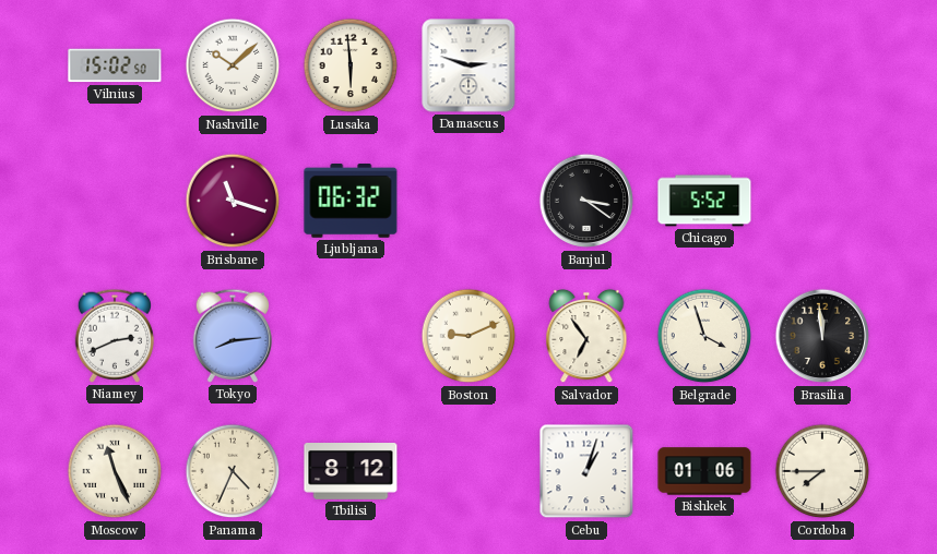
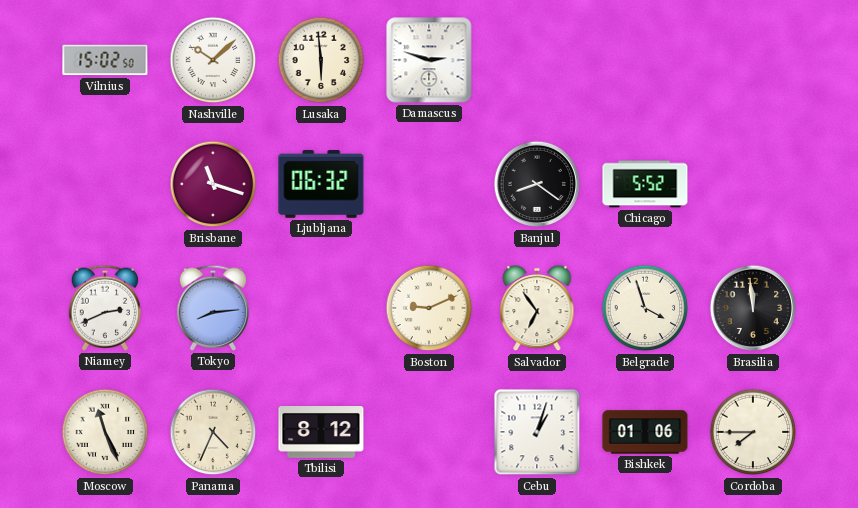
Banjul: 3:21 -> 8:21 (537, 184)
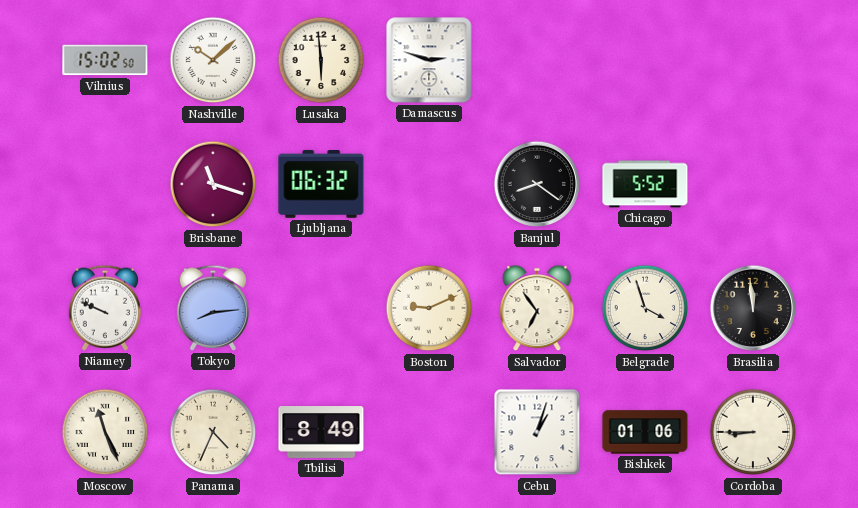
Niamey: 2:41 -> 9:49 (104, 308)
Tbilisi: 8:12 -> 8:49 (321, 433)
Cordoba: 7:45 -> 8:45 (753, 432)
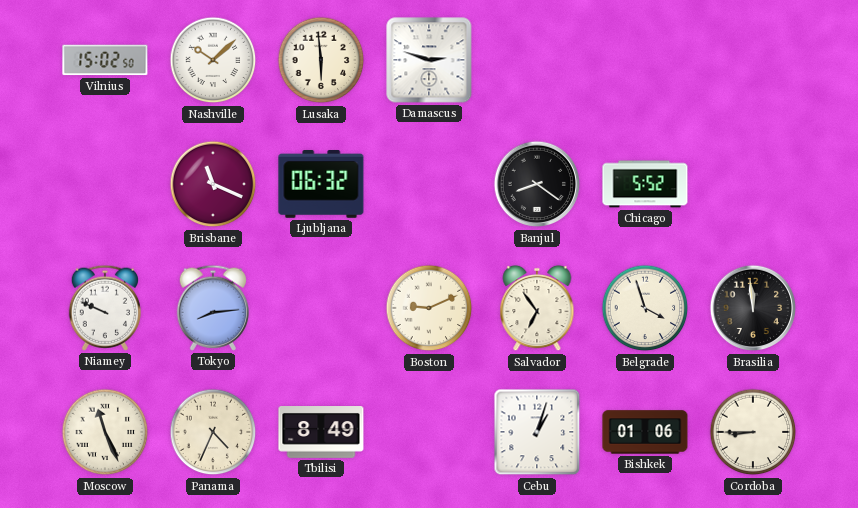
Brisbane: 11:18 -> 11:19 (213, 184)
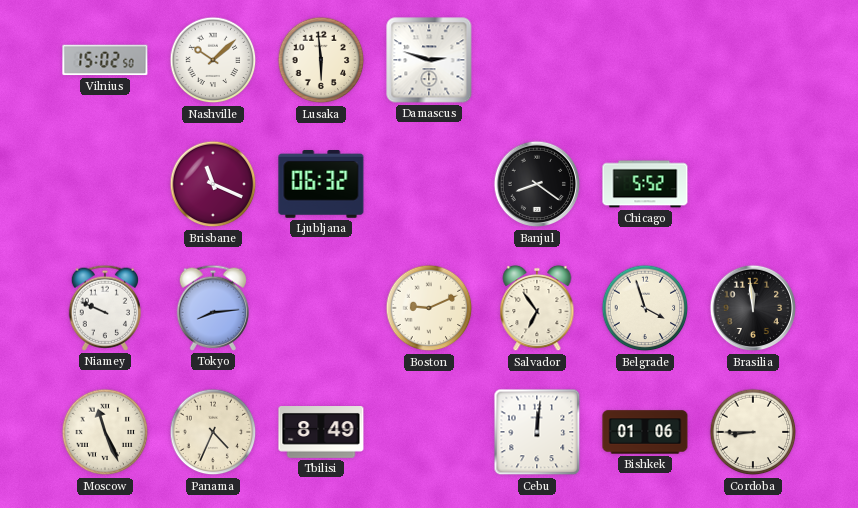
Cebu: 1:03 -> 12:01 (537, 432)
